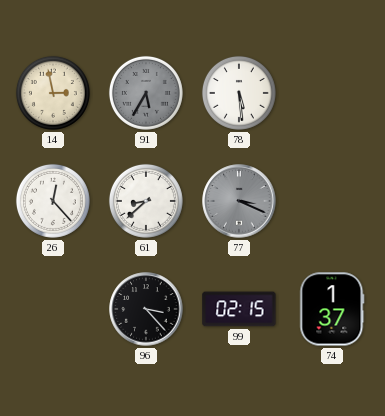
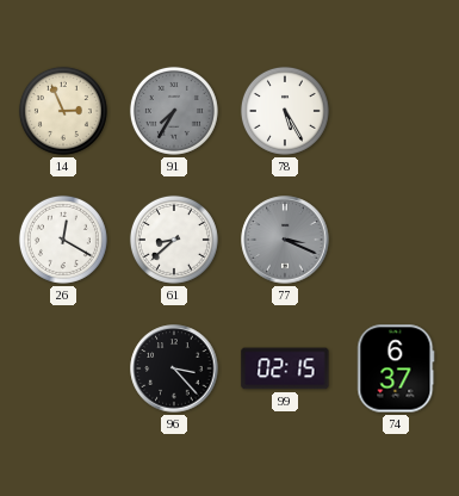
14: 2:58 -> 2:56 (63, 111)
91: 5:35 -> 7:35 (174, 111)
78: 5:29 -> 5:25 (285, 111)
26: 12:23 -> 12:20 (63, 240)
74: 1:37 -> 6:37 (396, 368)
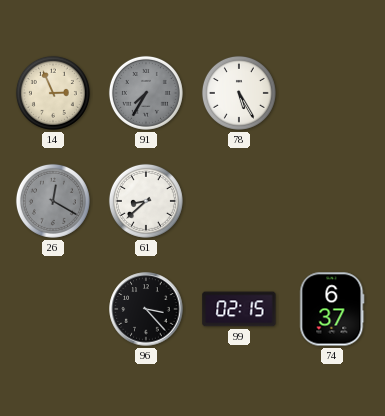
26 dial: white -> grey (53, 201)
77: 3:19 -> none (285, 240)
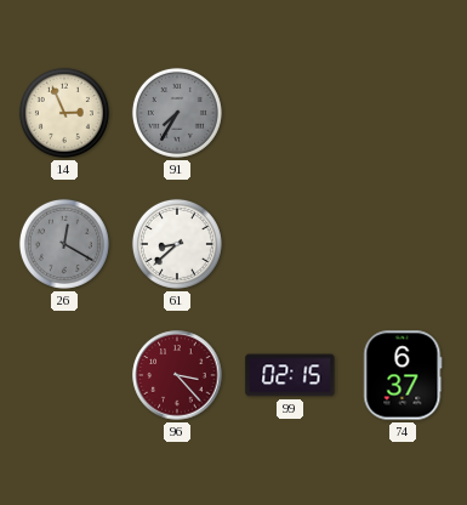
78: 5:25 -> none (239, 93)
96 dial: black -> burgundy (177, 375)
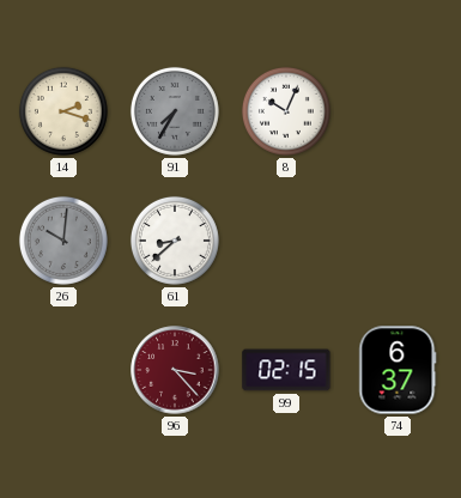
14: 2:56 -> 2:18 (63, 111)
8: none -> 10:04 (286, 111)
26: 12:20 -> 10:01 (63, 241)
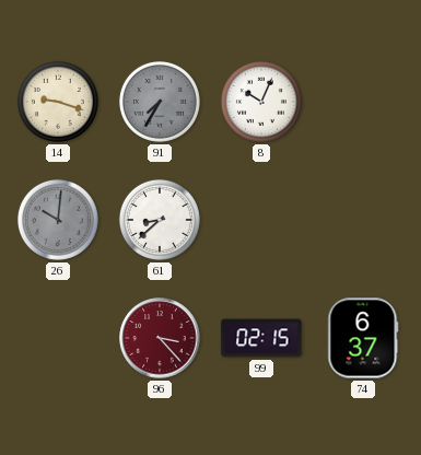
14: 2:18 -> 9:18 (58, 102)
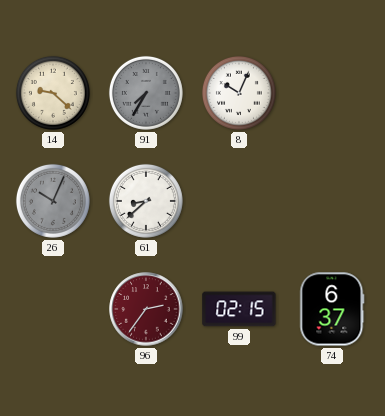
14: 9:18 -> 9:22 (53, 93)
26: 10:01 -> 10:04 (53, 201)
96: 3:23 -> 2:36 (146, 309)
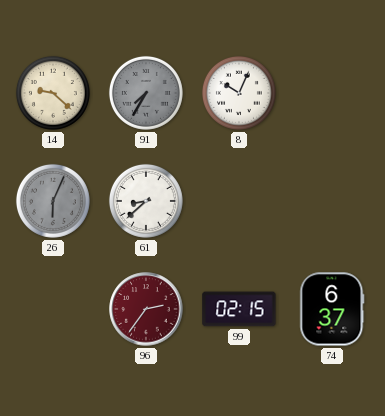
26: 10:04 -> 6:04 (53, 201)
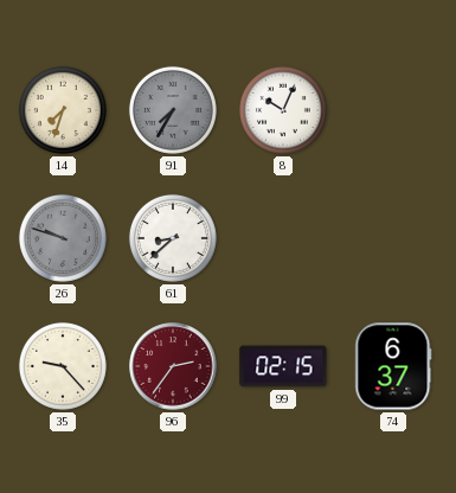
14: 9:22 -> 7:33 (63, 110)
26: 6:04 -> 9:48 (63, 238)
35: none -> 9:23 (63, 366)
